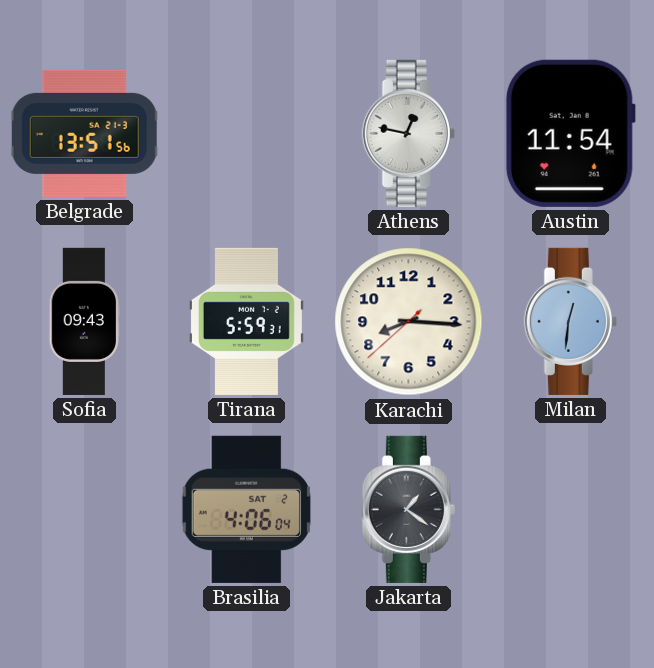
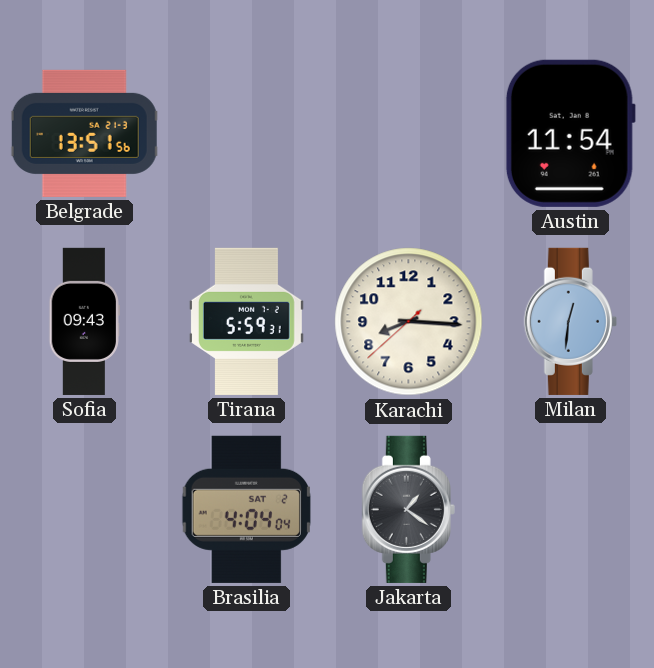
Athens: 12:47 -> none (408, 133)
Brasilia: 4:06 -> 4:04 (246, 509)
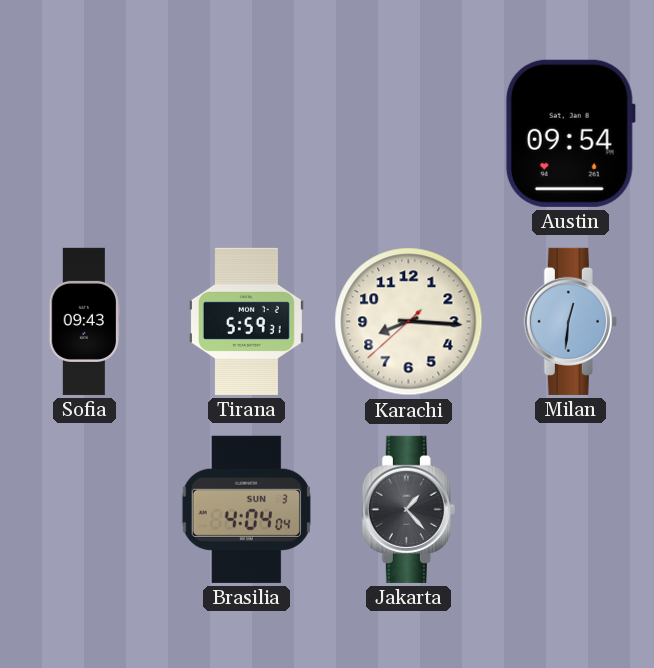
Belgrade: 13:51 -> none (85, 133)
Austin: 11:54 -> 09:54 (570, 133)
Brasilia date: SAT 2 -> SUN 3 (246, 509)
Jakarta: 1:21 -> 1:23 (408, 509)
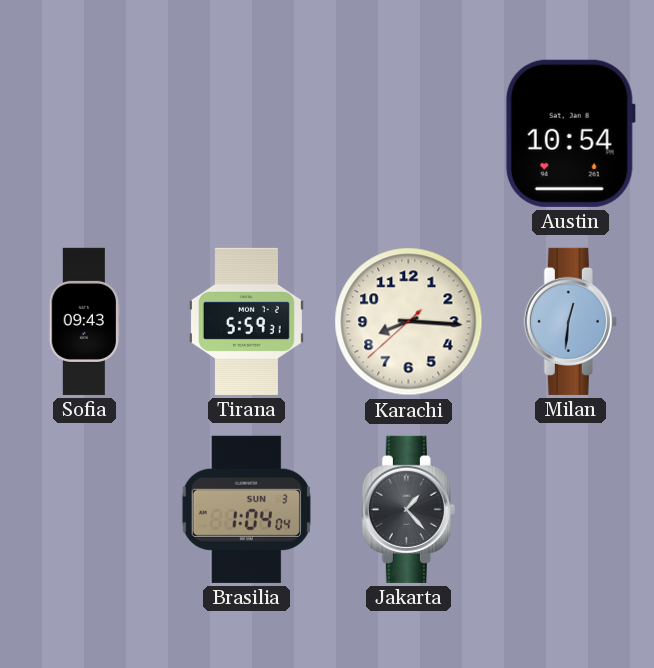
Austin: 09:54 -> 10:54 (570, 133)
Brasilia: 4:04 -> 1:04 (246, 509)
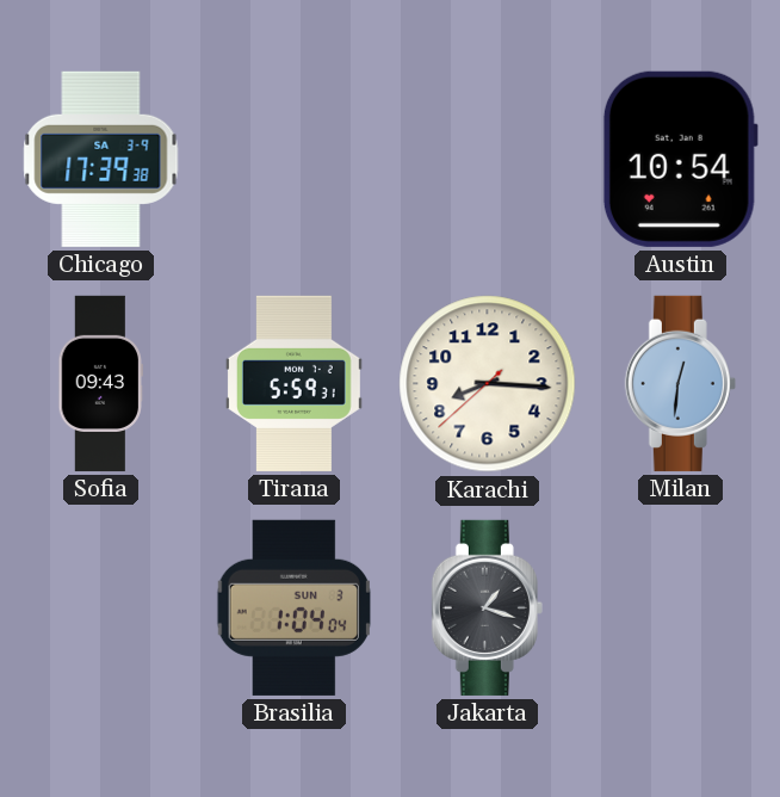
Chicago: none -> 17:39 (101, 159)
Jakarta: 1:23 -> 1:18 (487, 607)
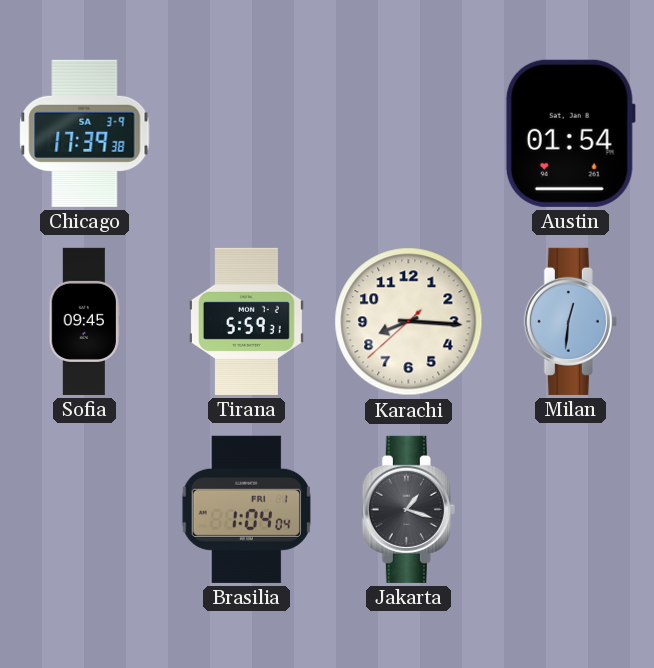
Austin: 10:54 -> 01:54 (570, 133)
Sofia: 09:43 -> 09:45 (84, 321)
Brasilia date: SUN 3 -> FRI 1 (246, 509)
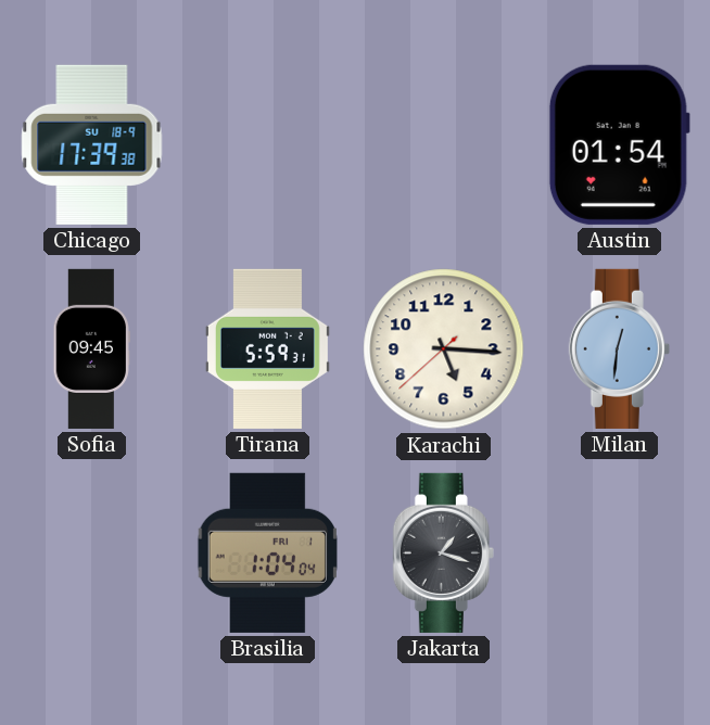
Chicago date: SA 3-9 -> SU 18-9 (92, 144)
Karachi: 8:15 -> 5:15 (444, 349)
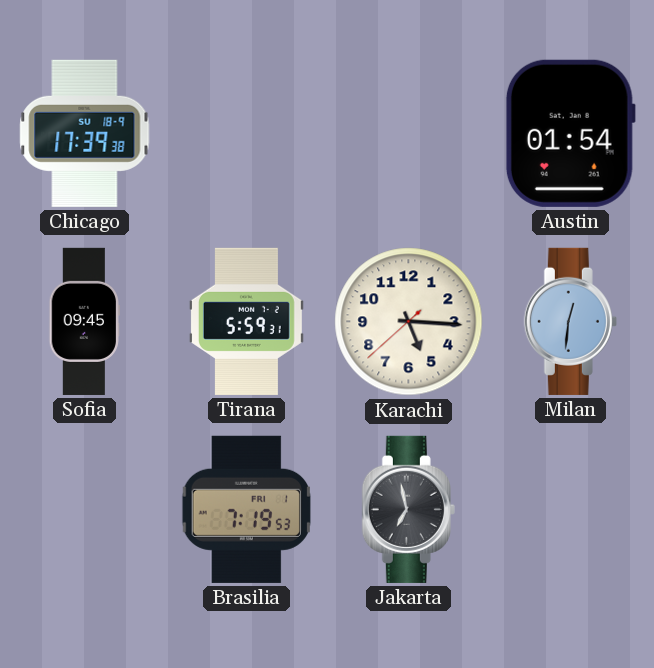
Brasilia: 1:04 -> 7:19 (246, 509)
Jakarta: 1:18 -> 6:58 (408, 509)
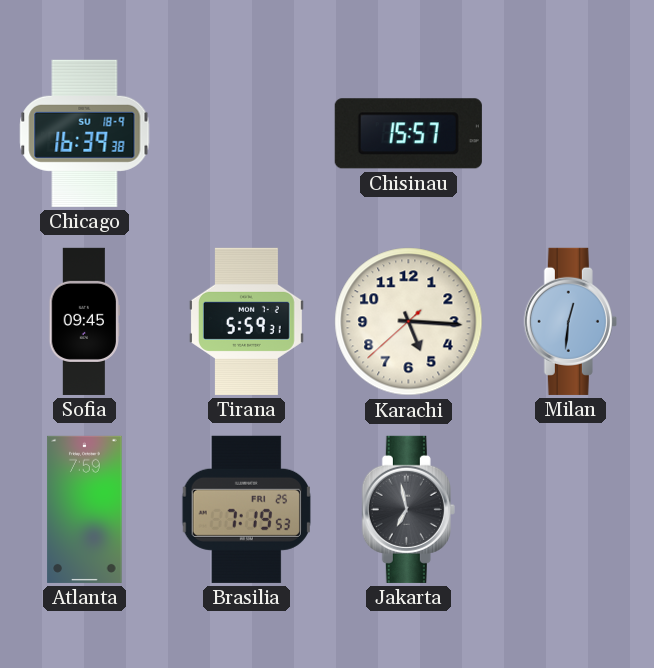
Chicago: 17:39 -> 16:39 (85, 133)
Chisinau: none -> 15:57 (408, 134)
Austin: 01:54 -> none (570, 133)
Atlanta: none -> 7:59 (85, 509)
Brasilia date: FRI 1 -> FRI 25 (246, 509)
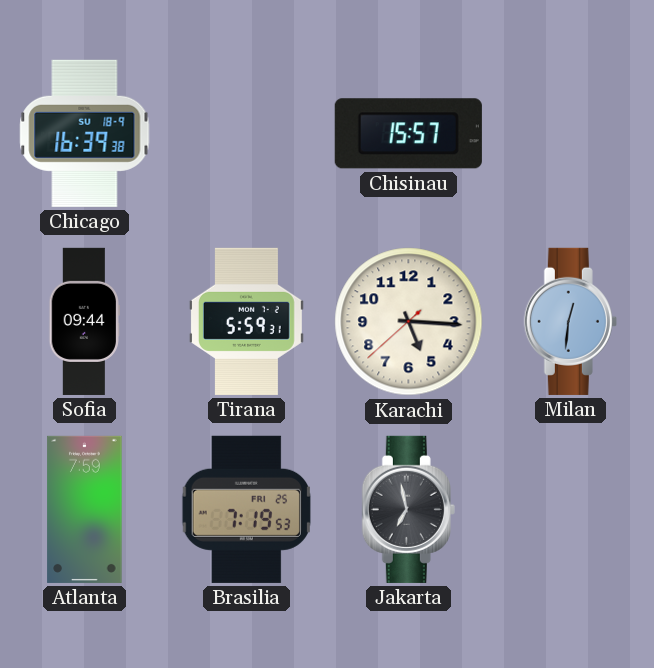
Sofia: 09:45 -> 09:44 (84, 321)
